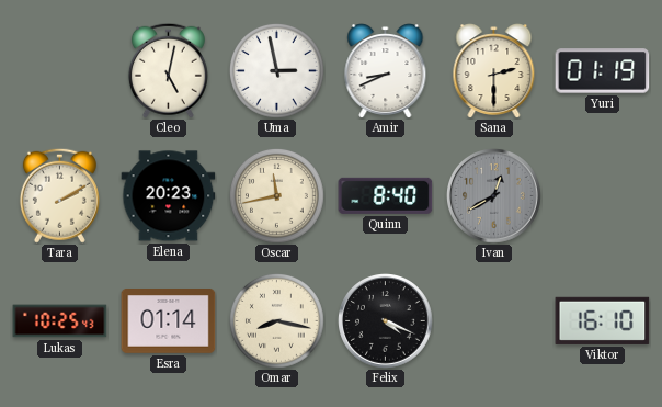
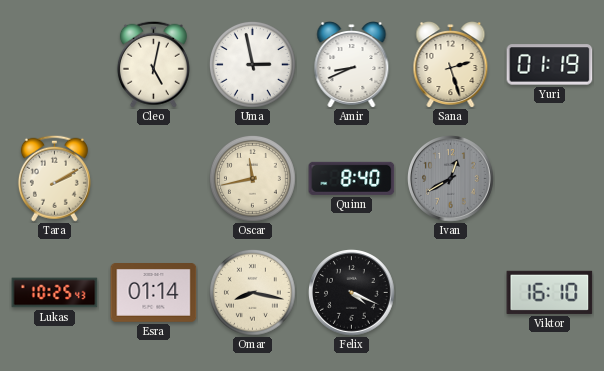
Sana: 2:30 -> 2:27 (451, 65)
Elena: 20:23 -> none (169, 196)
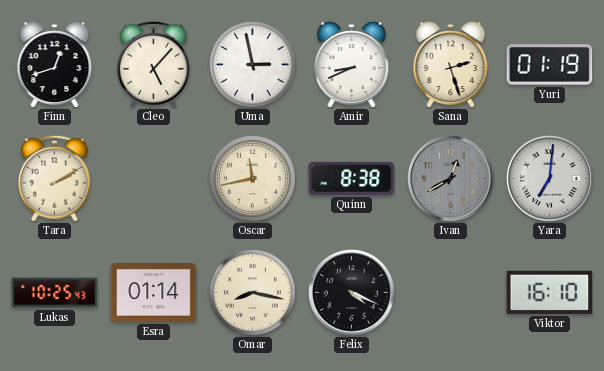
Finn: none -> 12:42 (55, 65)
Cleo: 5:02 -> 5:07 (153, 64)
Quinn: 8:40 -> 8:38 (352, 178)
Yara: none -> 7:01 (550, 179)
